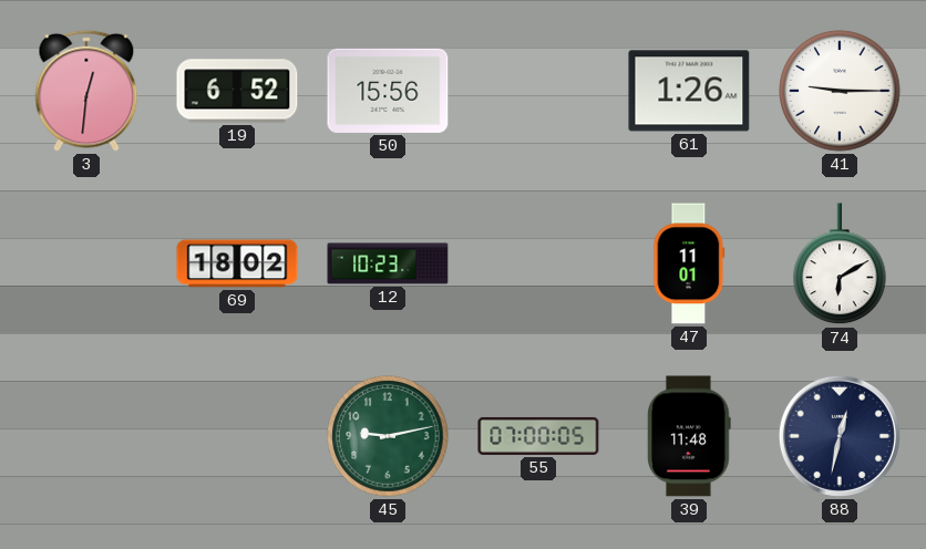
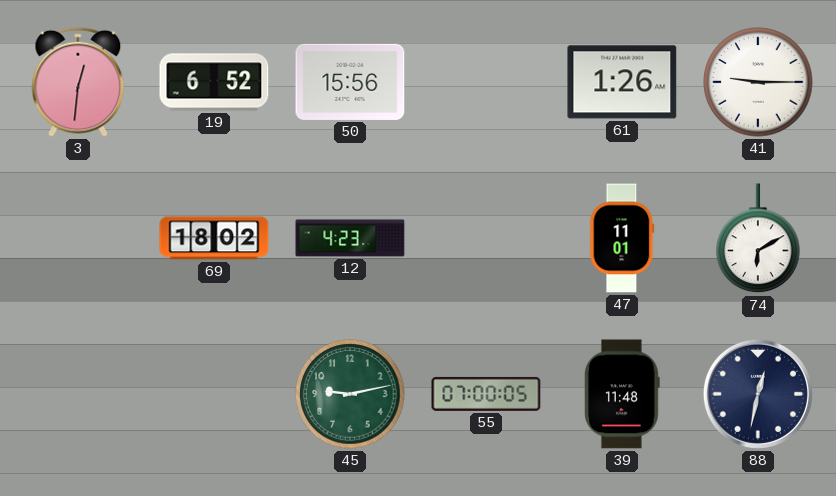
12: 10:23 -> 4:23 (350, 238)
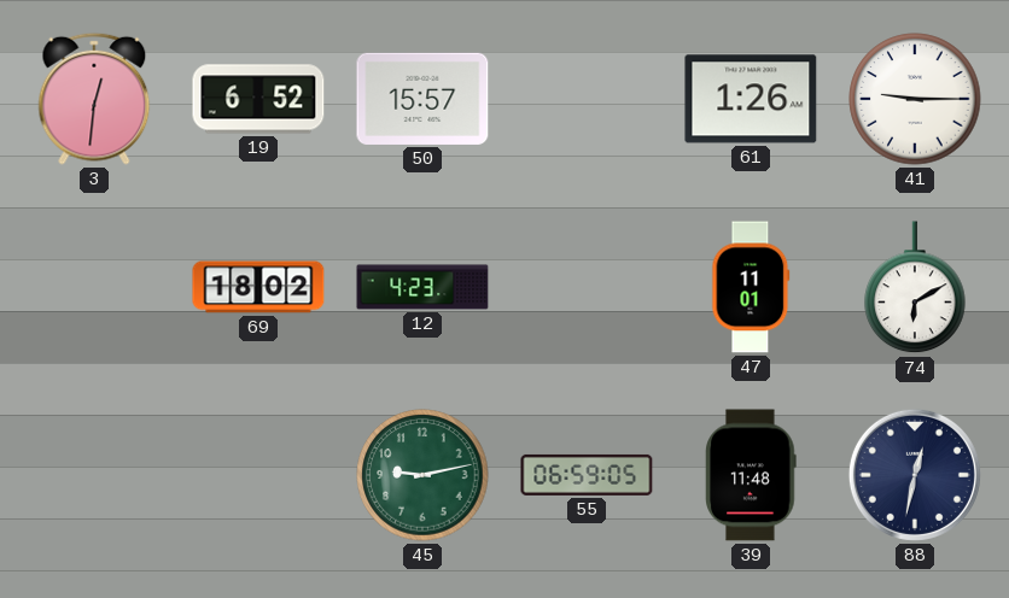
50: 15:56 -> 15:57 (422, 99)
55: 07:00 -> 06:59 (587, 475)
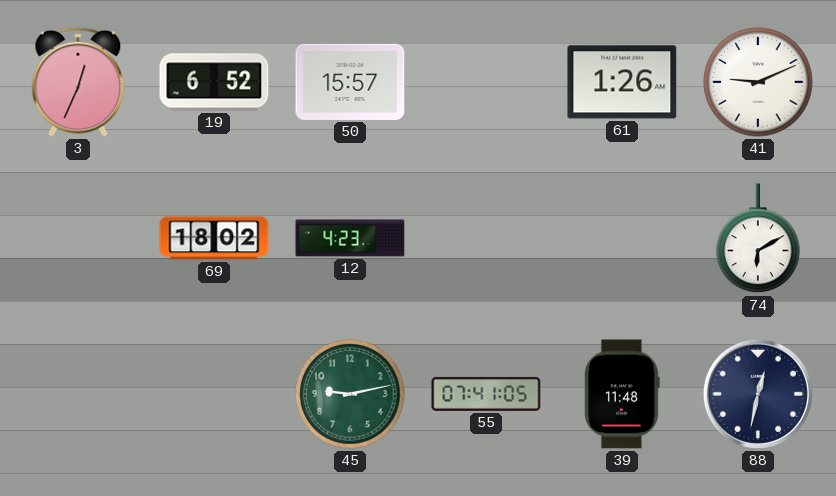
3: 12:31 -> 12:34 (78, 82)
41: 9:15 -> 9:11 (758, 82)
47: 11:01 -> none (751, 287)
55: 06:59 -> 07:41 (486, 394)
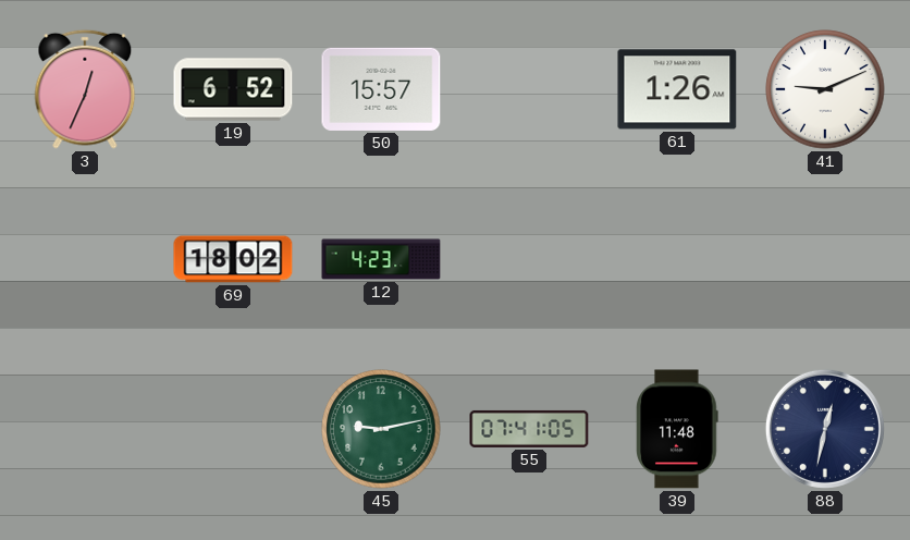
74: 6:10 -> none (758, 239)
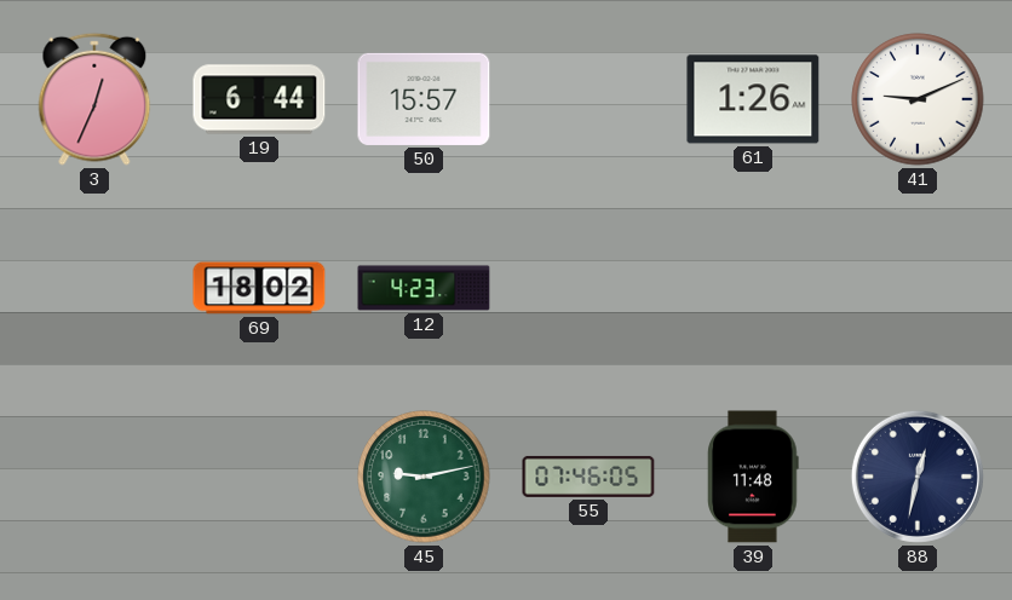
19: 6:52 -> 6:44 (259, 99)
55: 07:41 -> 07:46 (588, 477)
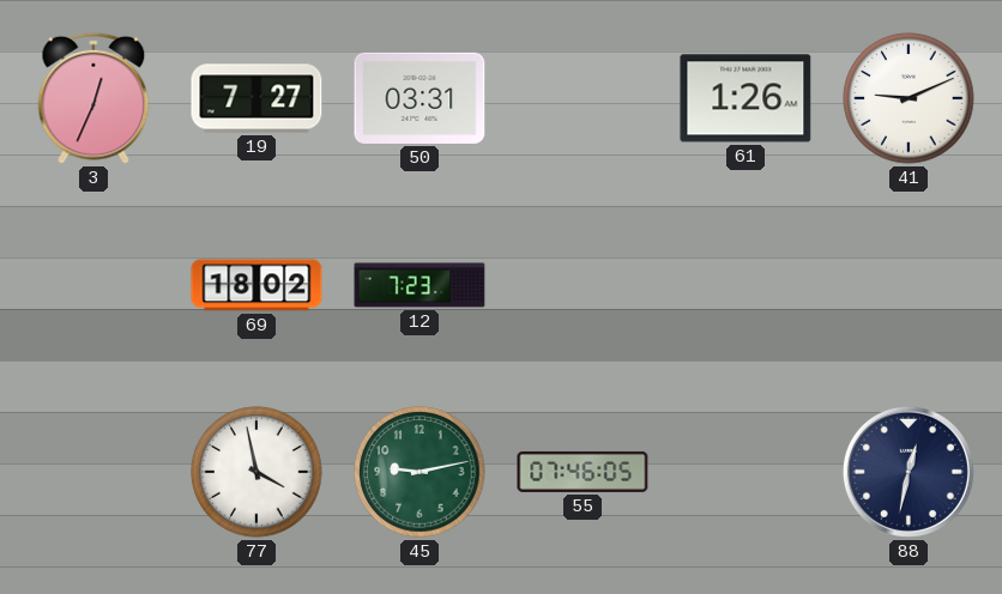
19: 6:44 -> 7:27 (256, 98)
50: 15:57 -> 03:31 (419, 98)
12: 4:23 -> 7:23 (419, 285)
77: none -> 3:58 (256, 472)
39: 11:48 -> none (753, 477)
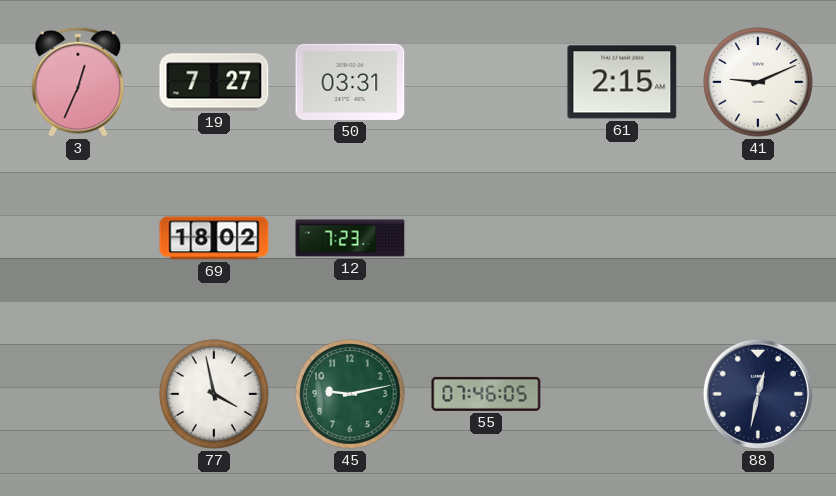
61: 1:26 -> 2:15 (622, 82)
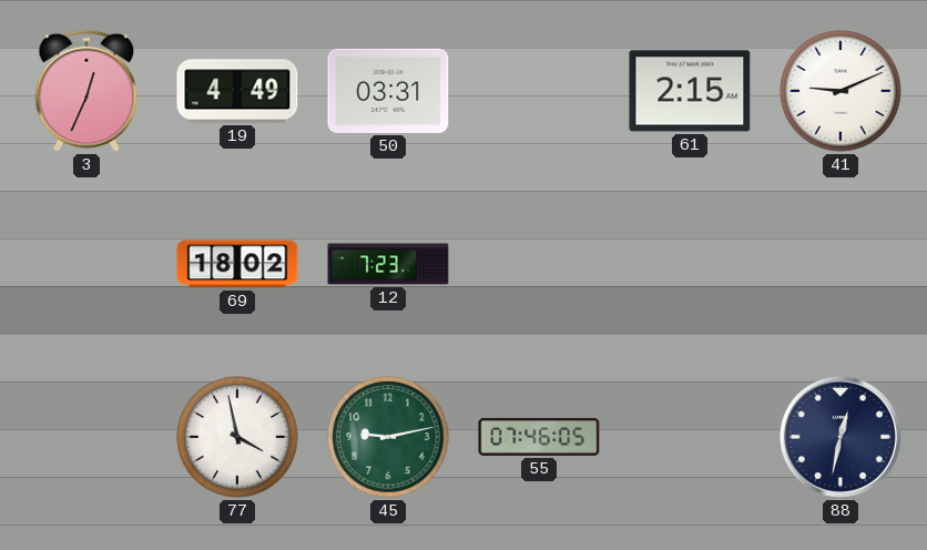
19: 7:27 -> 4:49 (237, 91)
